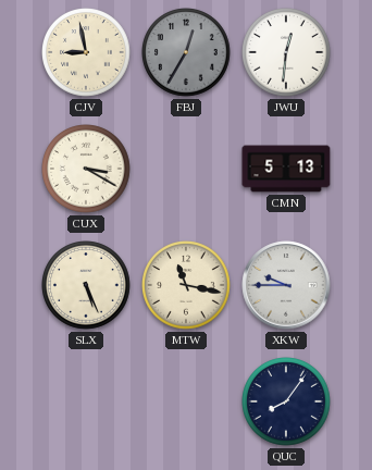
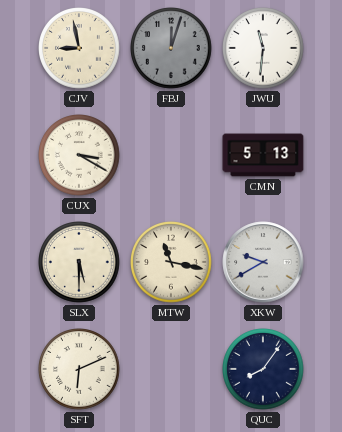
FBJ: 12:35 -> 12:03 (172, 49)
JWU: 12:31 -> 11:31 (264, 49)
SLX: 5:26 -> 5:30 (80, 263)
XKW: 9:45 -> 9:40 (263, 262)
SFT: none -> 6:11 (80, 370)
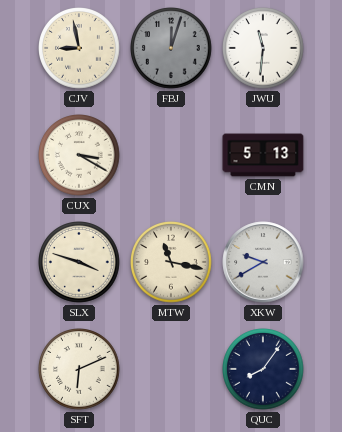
SLX: 5:30 -> 3:48 (80, 263)
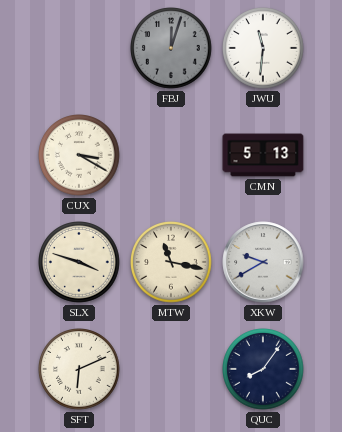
CJV: 8:58 -> none (80, 49)
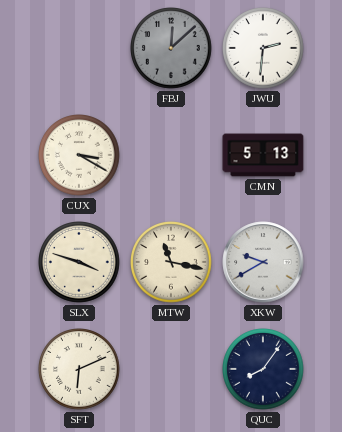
FBJ: 12:03 -> 12:08 (172, 49)
JWU: 11:31 -> 2:31 (264, 49)
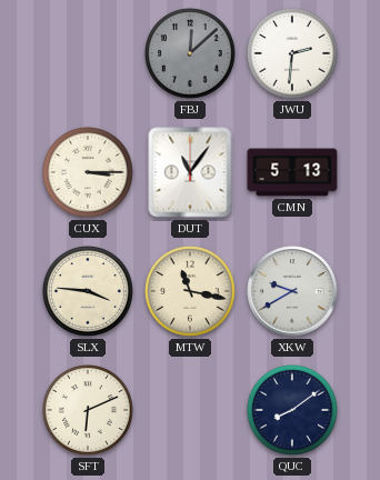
CUX: 3:20 -> 3:15 (89, 173)
DUT: none -> 11:06 (190, 172)
SLX: 3:48 -> 3:46 (89, 292)
QUC: 8:06 -> 8:09 (293, 411)
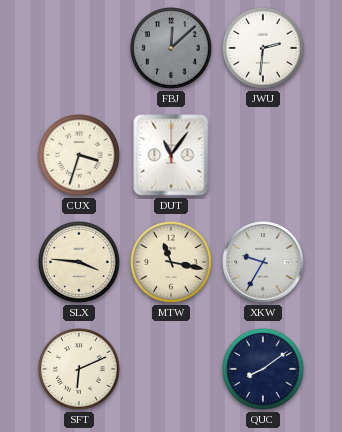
CUX: 3:15 -> 3:33 (80, 156)
CMN: 5:13 -> none (292, 172)
XKW: 9:40 -> 9:35 (263, 262)
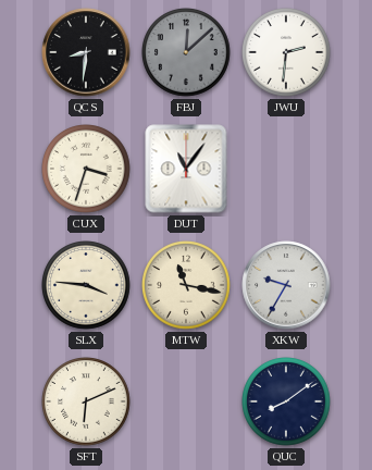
QCS: none -> 8:31 (86, 52)
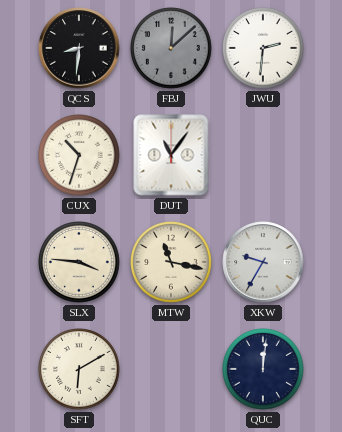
CUX: 3:33 -> 10:33 (80, 156)
SFT: 6:11 -> 6:10 (80, 370)
QUC: 8:09 -> 12:01 (264, 370)
